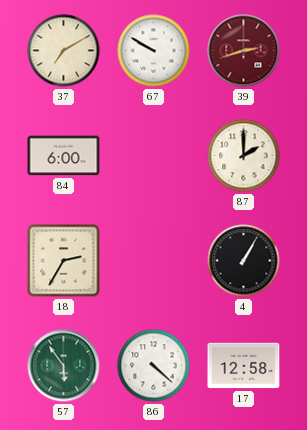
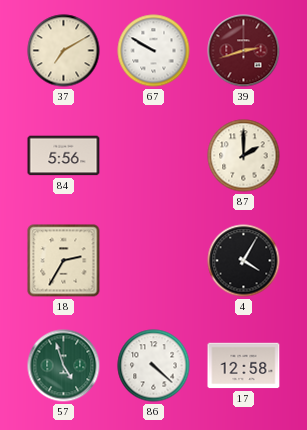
84: 6:00 -> 5:56 (64, 156)
4: 1:05 -> 4:05 (244, 261)
57: 5:54 -> 4:57 (64, 366)
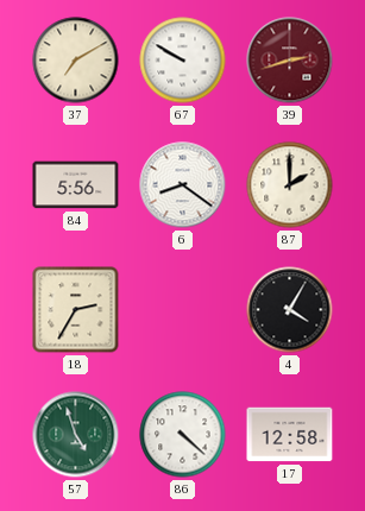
6: none -> 8:21 (183, 185)
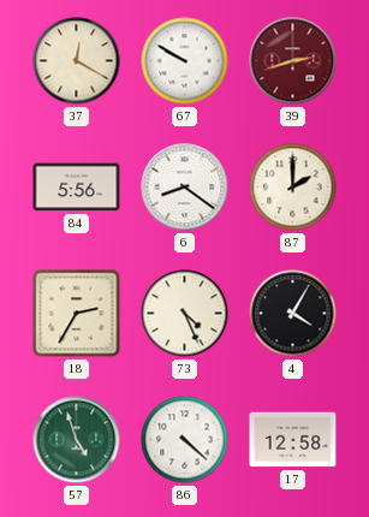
37: 7:10 -> 12:20 (77, 61)
73: none -> 4:26 (185, 314)
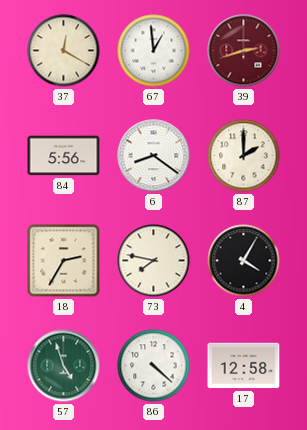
67: 9:50 -> 12:59 (154, 51)
73: 4:26 -> 7:47 (154, 261)
